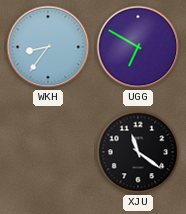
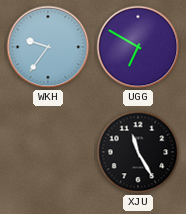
WKH: 8:36 -> 9:36 (48, 47)
XJU: 11:21 -> 11:25 (138, 152)
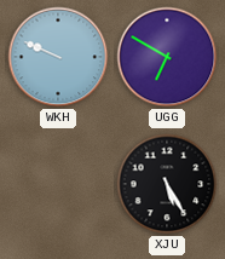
WKH: 9:36 -> 9:49 (58, 57)
XJU: 11:25 -> 5:25 (167, 184)
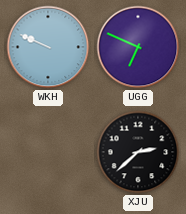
UGG: 6:50 -> 6:49 (138, 47)
XJU: 5:25 -> 2:38 (138, 152)
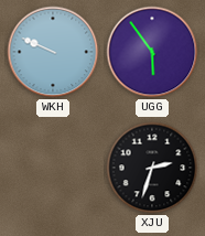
UGG: 6:49 -> 5:54 (152, 52)
XJU: 2:38 -> 2:33 (152, 168)
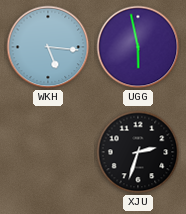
WKH: 9:49 -> 5:16 (48, 47)
UGG: 5:54 -> 5:58 (138, 47)
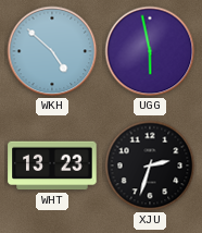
WKH: 5:16 -> 4:52 (52, 51)
WHT: none -> 13:23 (52, 165)
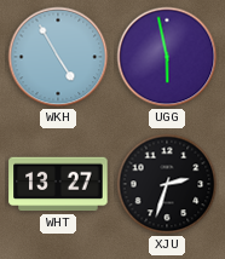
WKH: 4:52 -> 4:55 (58, 57)
WHT: 13:23 -> 13:27 (58, 184)
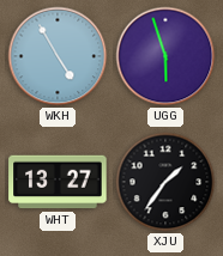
UGG: 5:58 -> 5:57 (165, 56)
XJU: 2:33 -> 1:36 (165, 182)
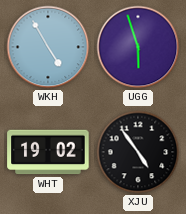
WHT: 13:27 -> 19:02 (48, 152)
XJU: 1:36 -> 4:54 (138, 152)
